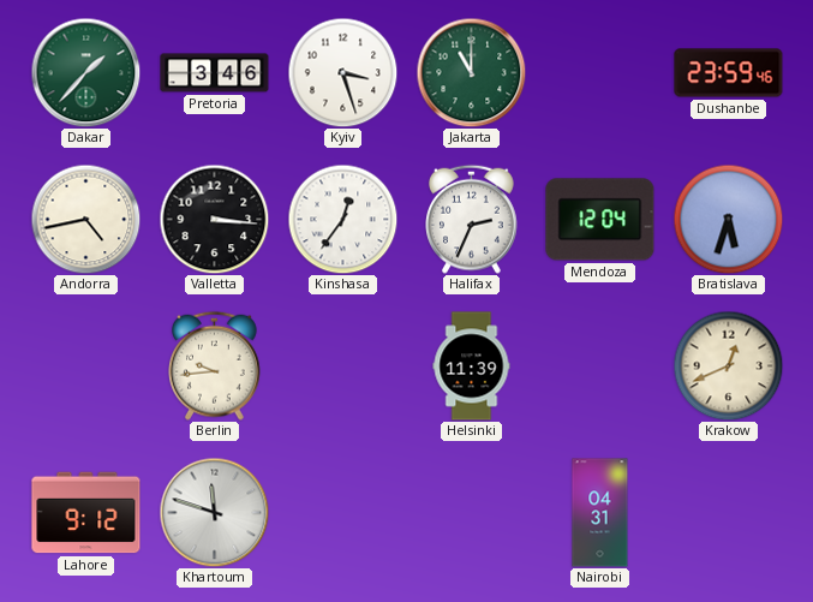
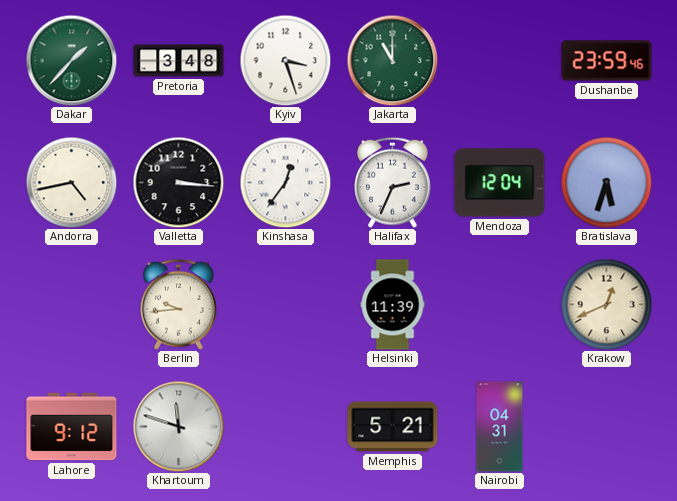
Pretoria: 3:46 -> 3:48 (179, 61)
Memphis: none -> 5:21 (393, 427)
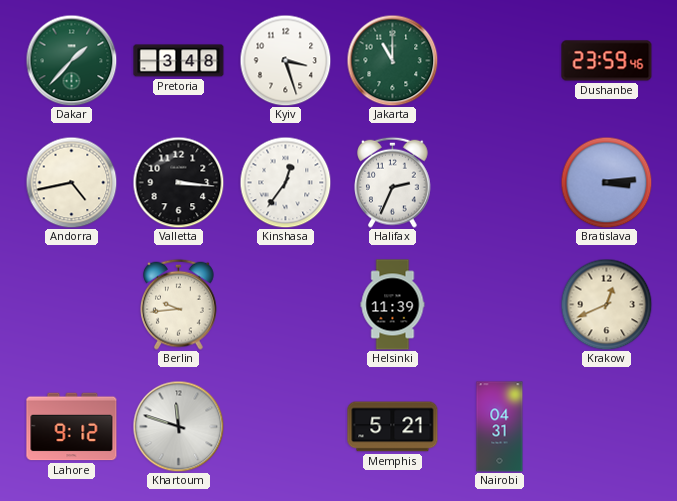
Mendoza: 12:04 -> none (500, 183)
Bratislava: 5:33 -> 3:14 (606, 182)
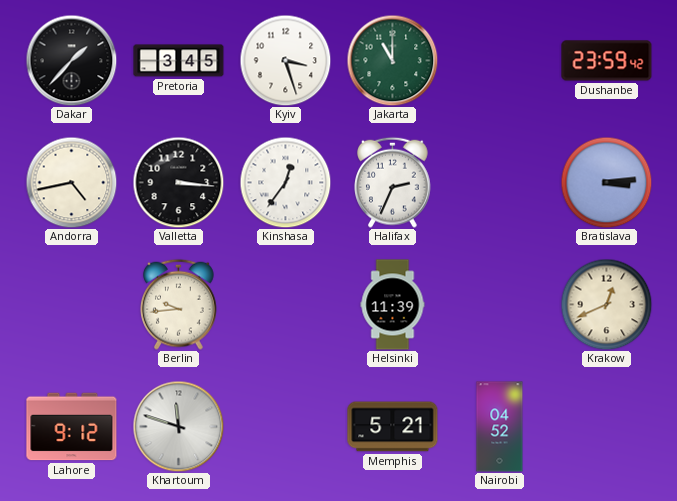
Dakar dial: green -> black (71, 60)
Pretoria: 3:48 -> 3:45 (179, 61)
Dushanbe: 23:59:46 -> 23:59:42 (607, 61)
Nairobi: 04:31 -> 04:52 (500, 427)
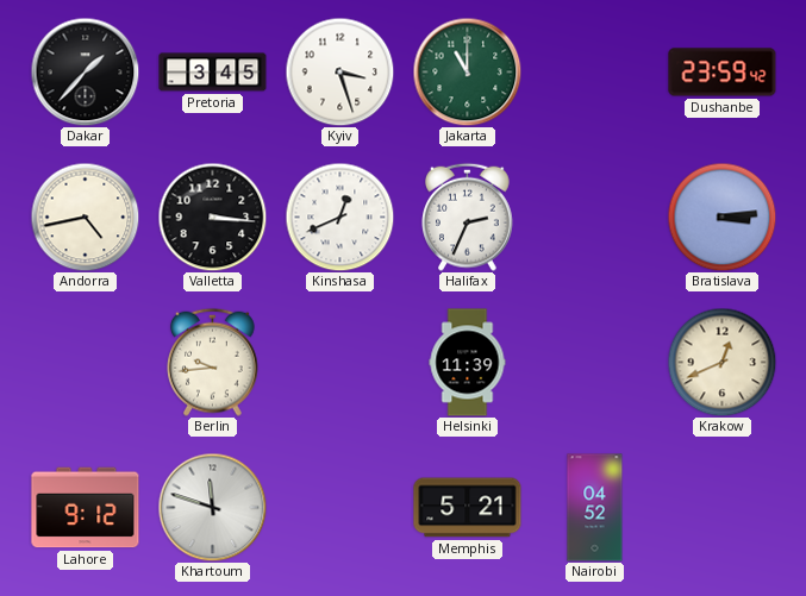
Kinshasa: 12:36 -> 12:41 (339, 217)
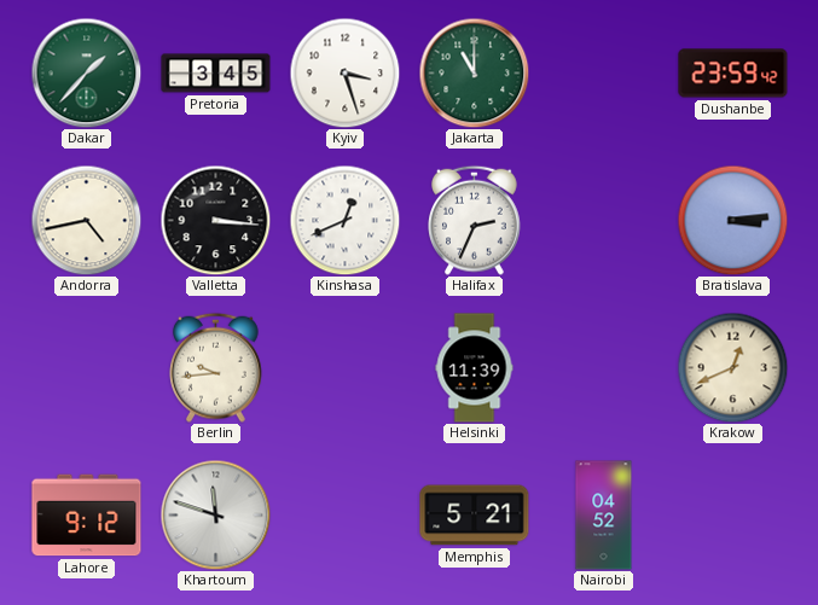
Dakar dial: black -> green (86, 72)
